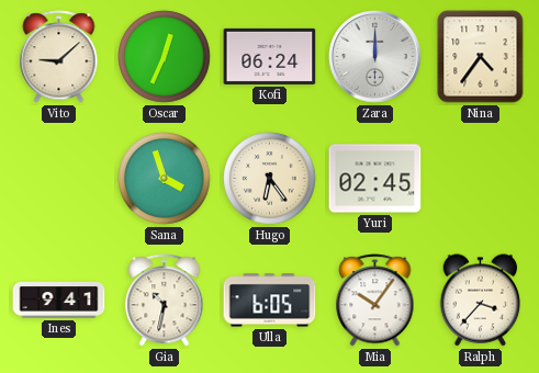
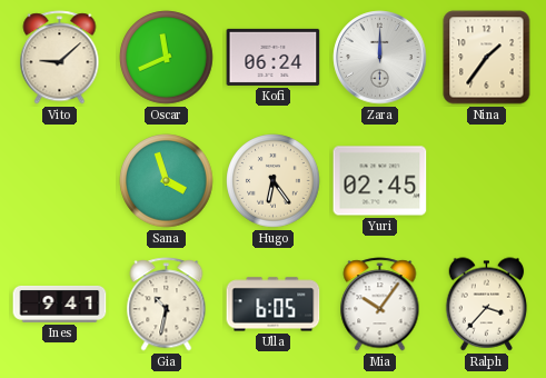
Oscar: 12:34 -> 11:41 (167, 58)
Nina: 4:36 -> 1:36 (487, 58)
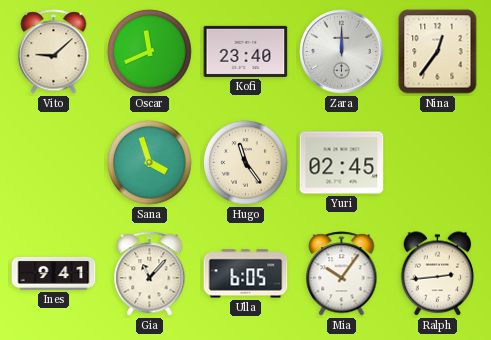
Kofi: 06:24 -> 23:40 (246, 51)
Nina: 1:36 -> 12:36 (438, 52)
Hugo: 6:24 -> 11:24 (246, 163)
Gia: 10:32 -> 11:07 (150, 274)
Ralph: 3:37 -> 2:44 (438, 274)
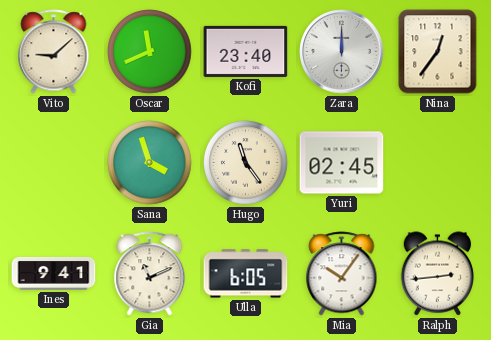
Gia: 11:07 -> 11:11 (150, 274)
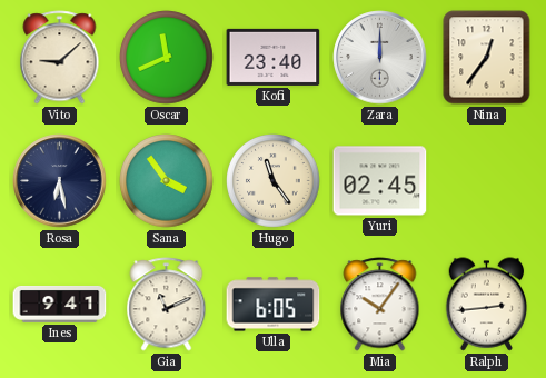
Rosa: none -> 6:28 (60, 181)
Sana: 3:57 -> 3:54 (167, 181)
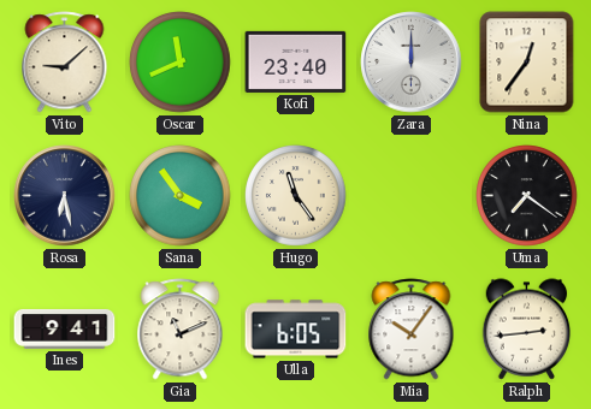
Yuri: 02:45 -> none (380, 181)
Uma: none -> 7:21 (527, 196)
